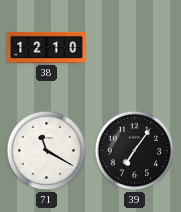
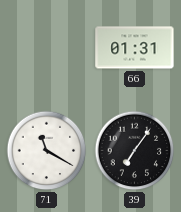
38: 12:10 -> none (47, 47)
66: none -> 01:31 (135, 48)
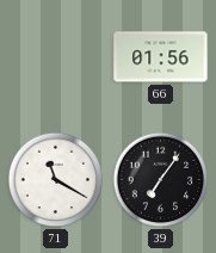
66: 01:31 -> 01:56 (161, 57)
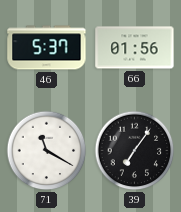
46: none -> 5:37 (47, 48)
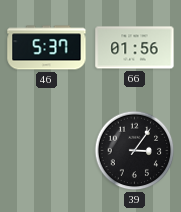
71: 11:20 -> none (47, 151)
39: 7:06 -> 3:06 (135, 151)
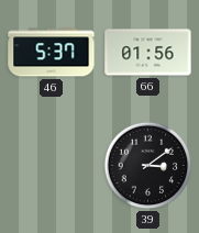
39: 3:06 -> 3:09 (148, 166)
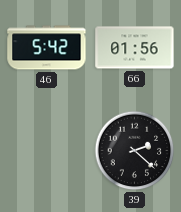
46: 5:37 -> 5:42 (47, 48)
39: 3:09 -> 2:22 (135, 151)
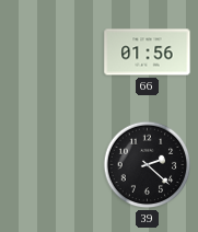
46: 5:42 -> none (47, 48)
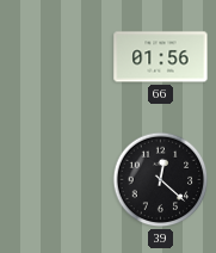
39: 2:22 -> 12:22 (161, 180)
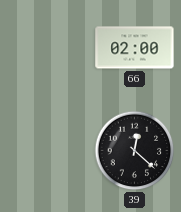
66: 01:56 -> 02:00 (135, 48)
